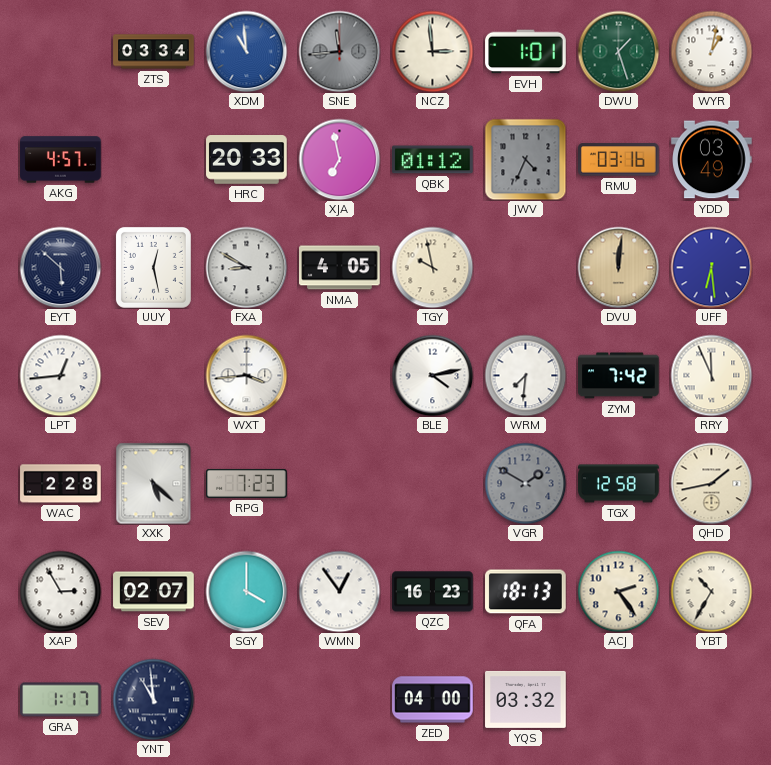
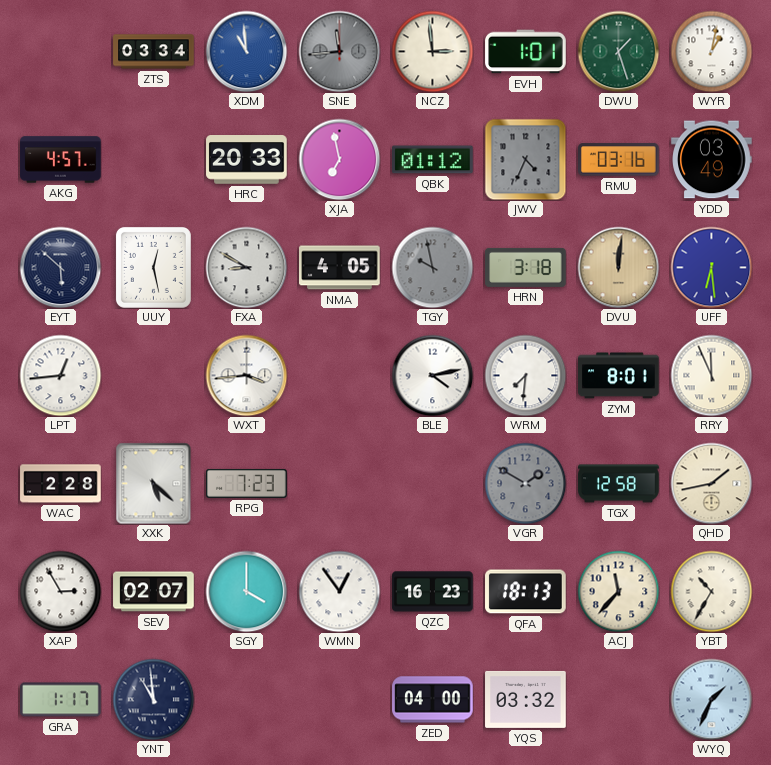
TGY dial: cream -> grey (432, 267)
HRN: none -> 3:18 (526, 267)
ZYM: 7:42 -> 8:01 (619, 376)
ACJ: 2:24 -> 11:37 (618, 591)
WYQ: none -> 1:34 (711, 699)
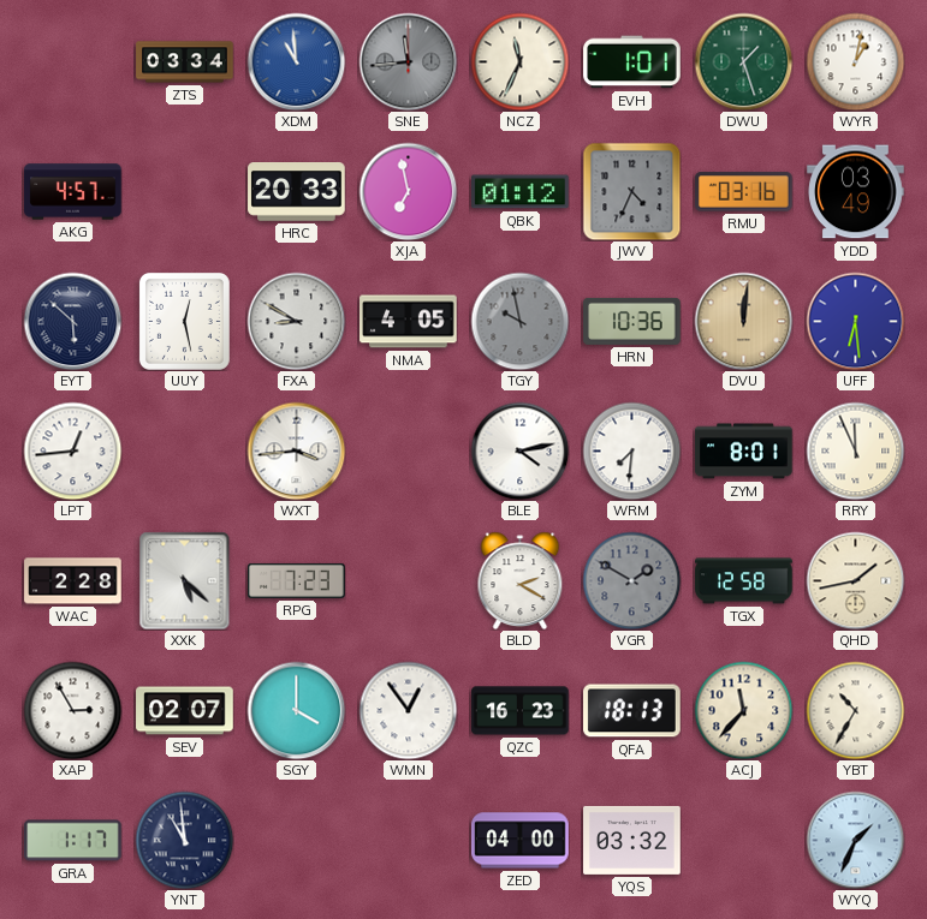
NCZ: 2:59 -> 11:34 (519, 61)
HRN: 3:18 -> 10:36 (632, 321)
BLD: none -> 2:20 (521, 580)
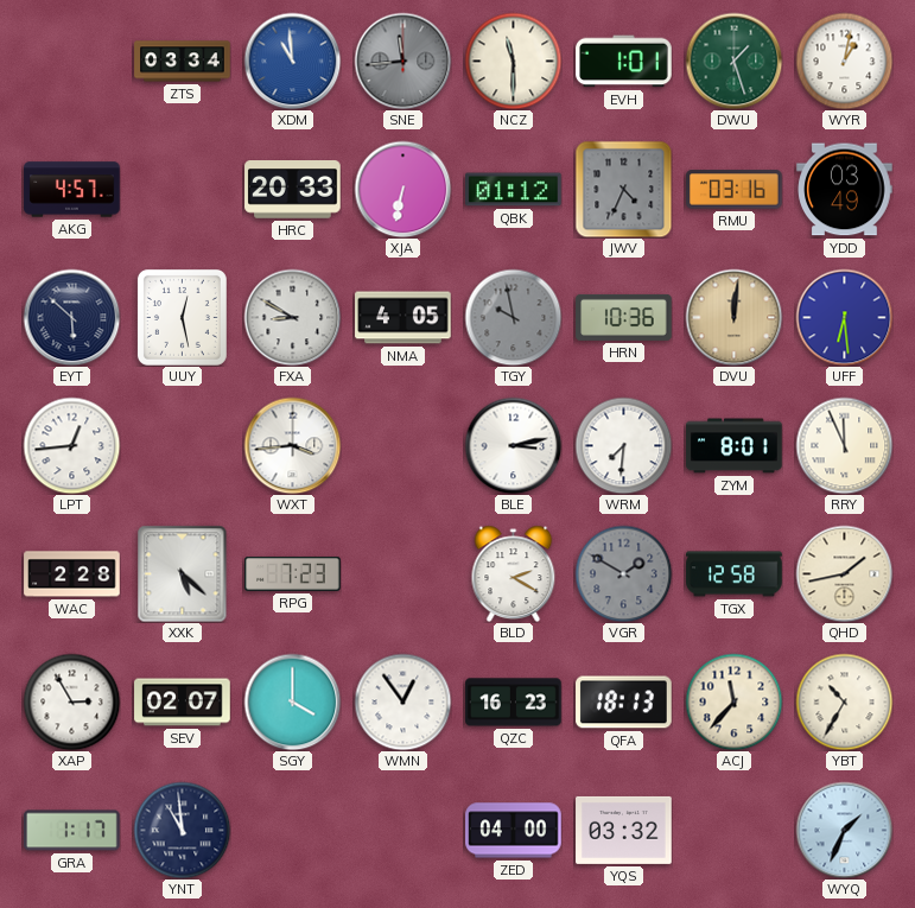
NCZ: 11:34 -> 11:30 (513, 61)
XJA: 6:58 -> 6:32 (402, 189)
BLE: 4:13 -> 3:13 (513, 445)
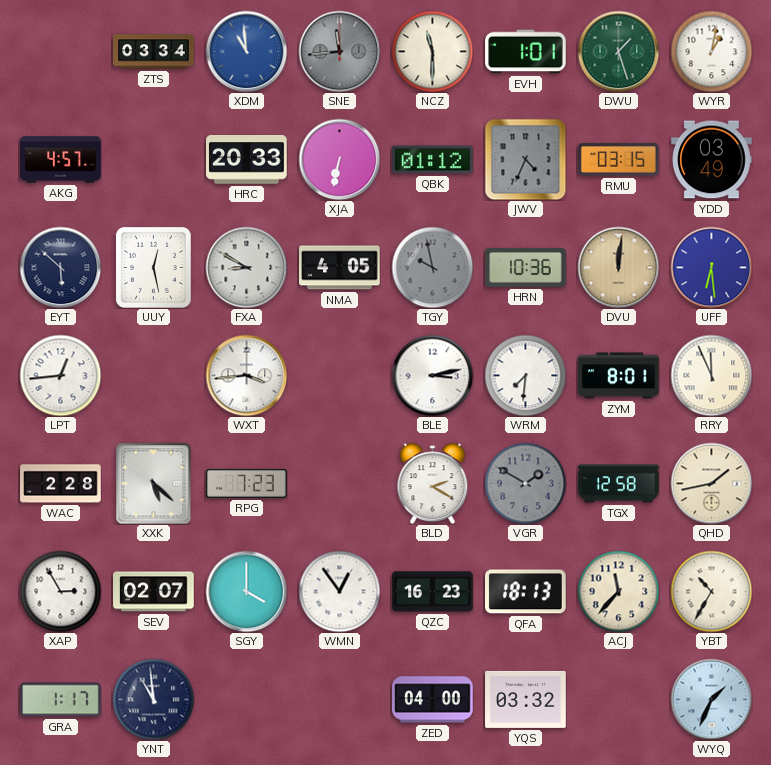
RMU: 03:16 -> 03:15 (619, 160)
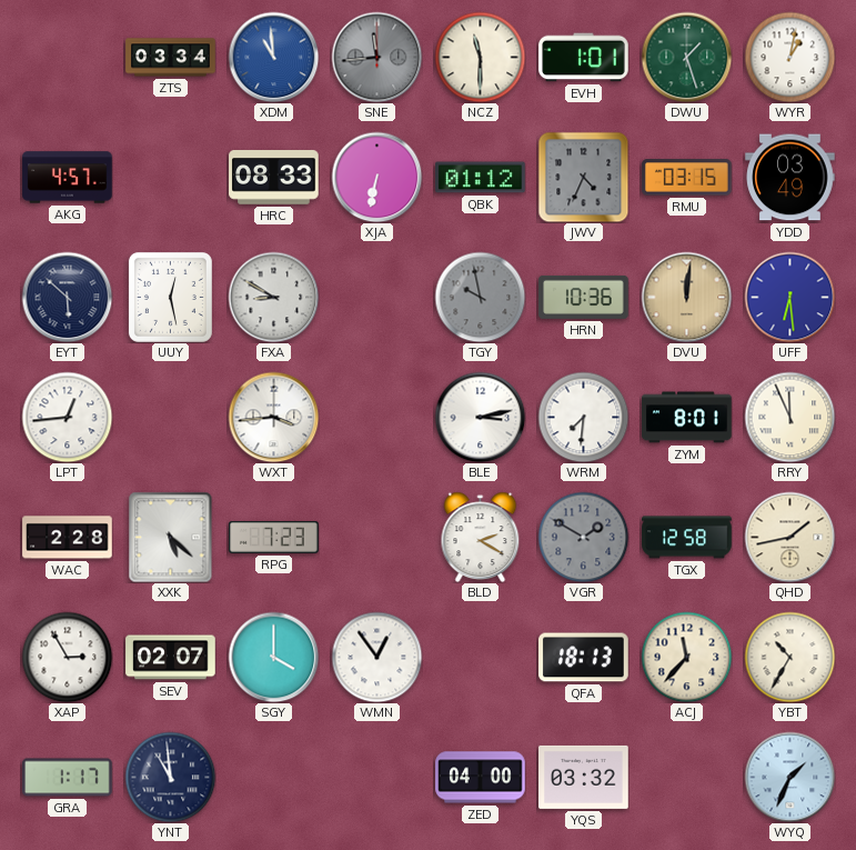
HRC: 20:33 -> 08:33 (274, 178)
NMA: 4:05 -> none (340, 268)
QZC: 16:23 -> none (433, 592)
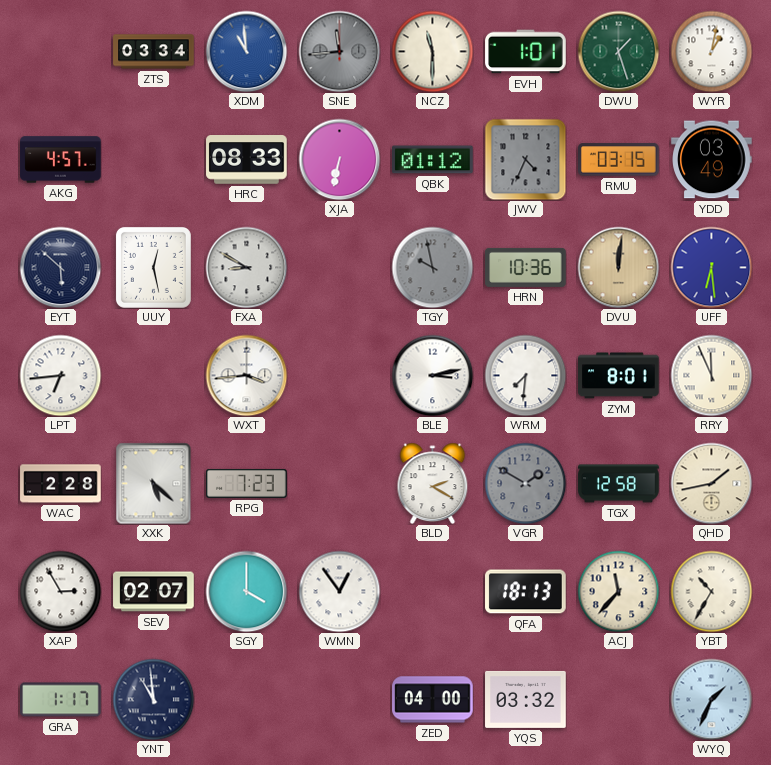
LPT: 12:44 -> 6:44 (60, 375)
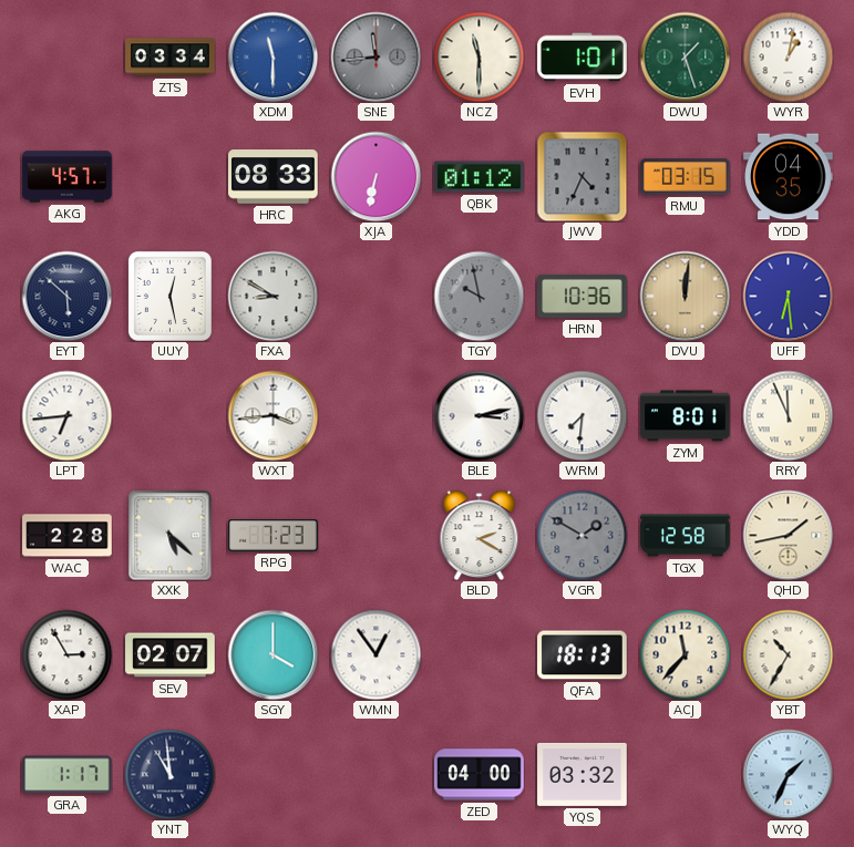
XDM: 10:59 -> 11:30 (272, 56)
YDD: 03:49 -> 04:35 (789, 177)
